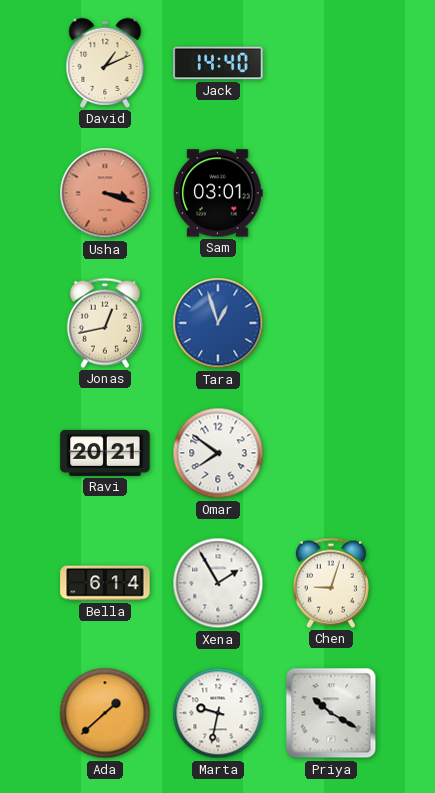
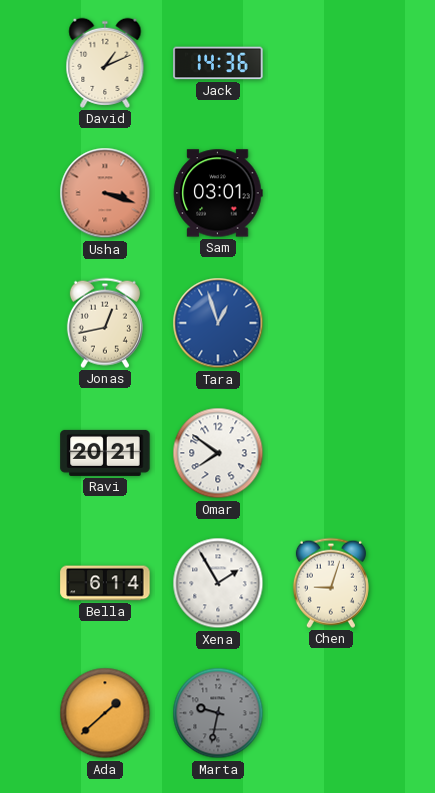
Jack: 14:40 -> 14:36 (218, 63)
Marta dial: white -> grey (218, 713)
Priya: 10:20 -> none (331, 713)
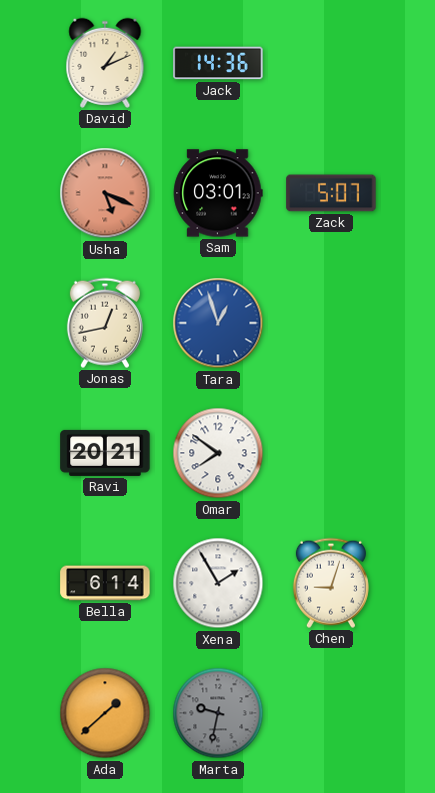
Usha: 3:18 -> 5:19 (105, 193)
Zack: none -> 5:07 (331, 193)
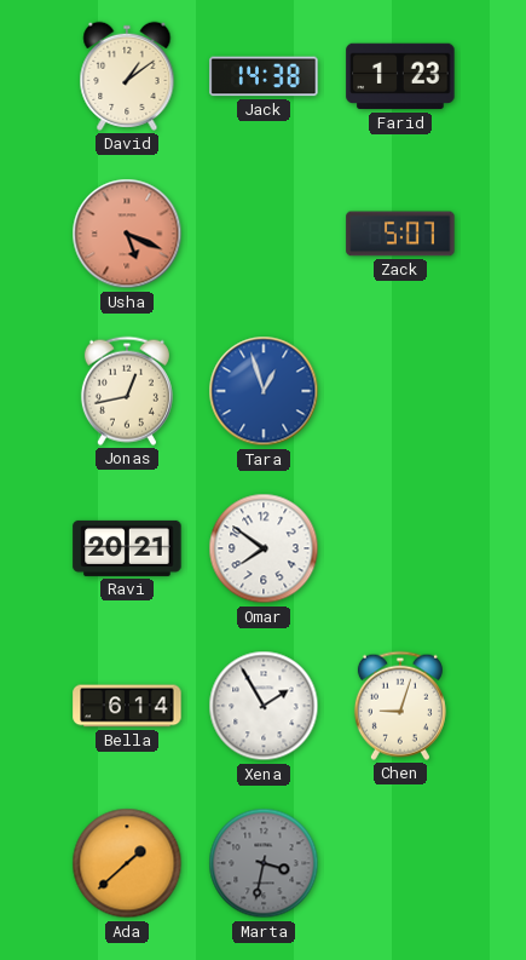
David: 1:11 -> 1:09 (127, 76)
Jack: 14:36 -> 14:38 (264, 76)
Farid: none -> 1:23 (400, 76)
Sam: 03:01 -> none (218, 193)
Marta: 9:32 -> 3:32 (264, 863)
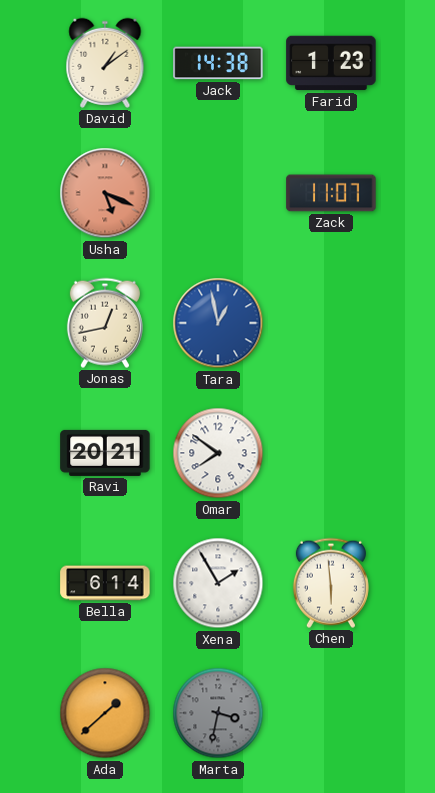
Zack: 5:07 -> 11:07 (331, 193)
Tara: 12:57 -> 12:58 (218, 323)
Chen: 9:03 -> 5:59 (331, 583)
